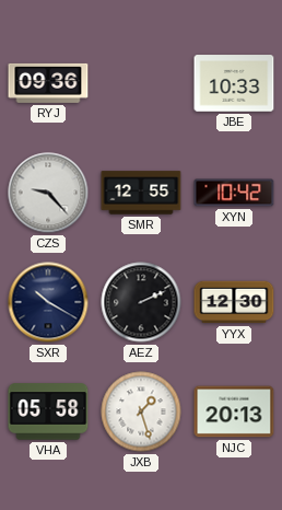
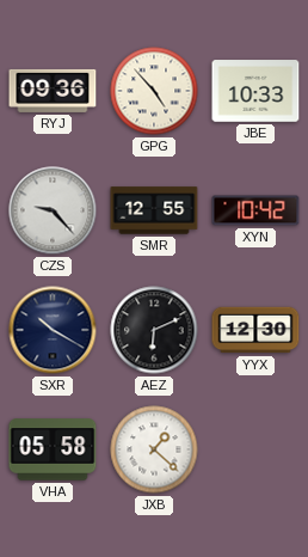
GPG: none -> 4:53 (154, 91)
AEZ: 2:11 -> 6:11 (154, 330)
JXB: 1:27 -> 1:22 (154, 449)
NJC: 20:13 -> none (234, 412)
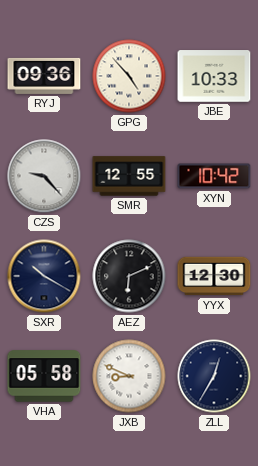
JXB: 1:22 -> 8:49 (129, 376)
ZLL: none -> 12:35 (214, 376)
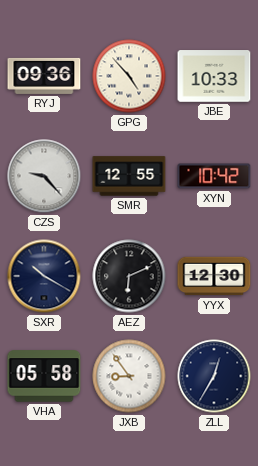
JXB: 8:49 -> 8:54 (129, 376)
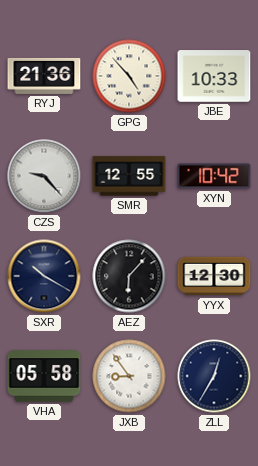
RYJ: 09:36 -> 21:36 (44, 76)
AEZ: 6:11 -> 6:07 (129, 276)
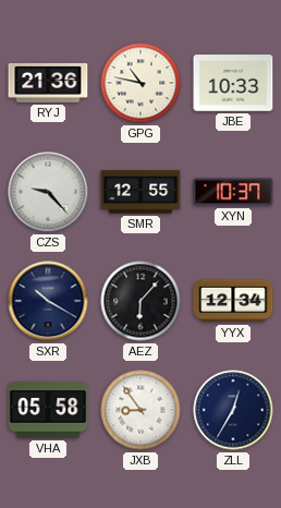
GPG: 4:53 -> 10:47 (140, 83)
XYN: 10:42 -> 10:37 (233, 192)
YYX: 12:30 -> 12:34 (233, 301)
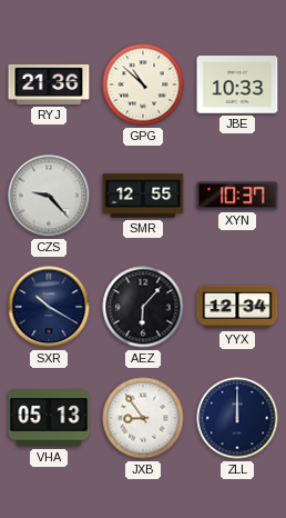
GPG: 10:47 -> 10:52 (143, 84)
VHA: 05:58 -> 05:13 (49, 418)
ZLL: 12:35 -> 12:00 (237, 418)
